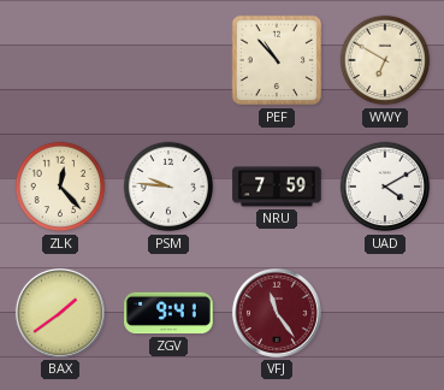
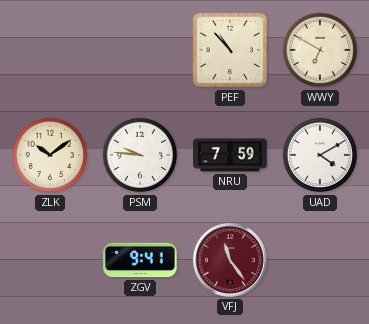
ZLK: 12:23 -> 10:09 (50, 155)
BAX: 1:39 -> none (60, 313)
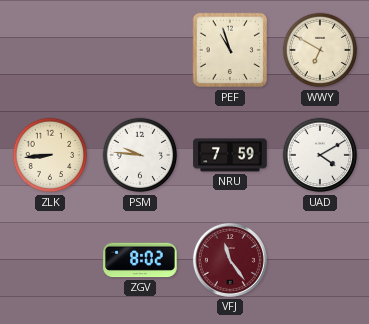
PEF: 10:53 -> 10:57 (230, 50)
ZLK: 10:09 -> 8:44 (50, 155)
ZGV: 9:41 -> 8:02 (140, 260)
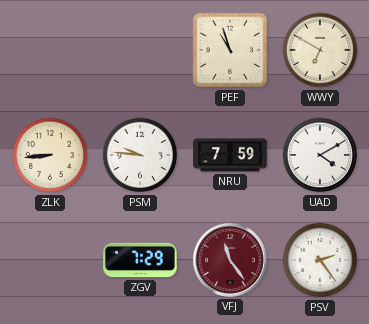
ZGV: 8:02 -> 7:29 (140, 260)
PSV: none -> 2:24 (320, 260)
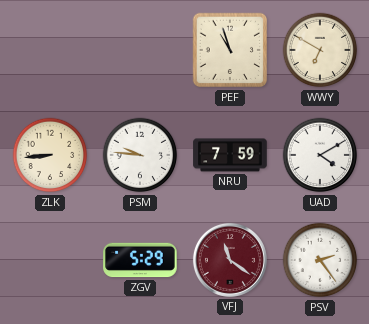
ZGV: 7:29 -> 5:29 (140, 260)
VFJ: 11:24 -> 11:21 (230, 260)
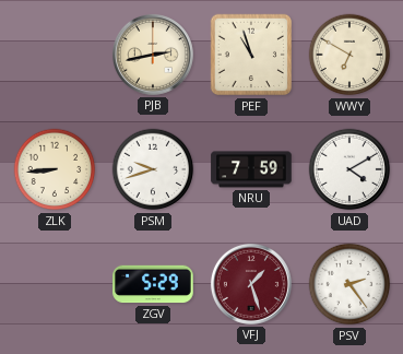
PJB: none -> 2:43 (153, 55)
PSM: 9:46 -> 9:42 (153, 169)
VFJ: 11:21 -> 1:27 (251, 284)
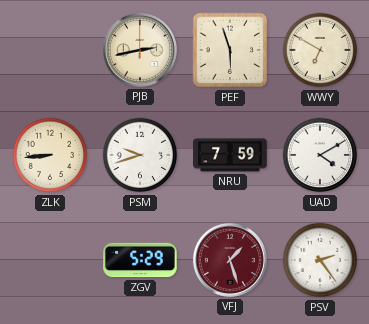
PEF: 10:57 -> 5:57 (230, 50)
